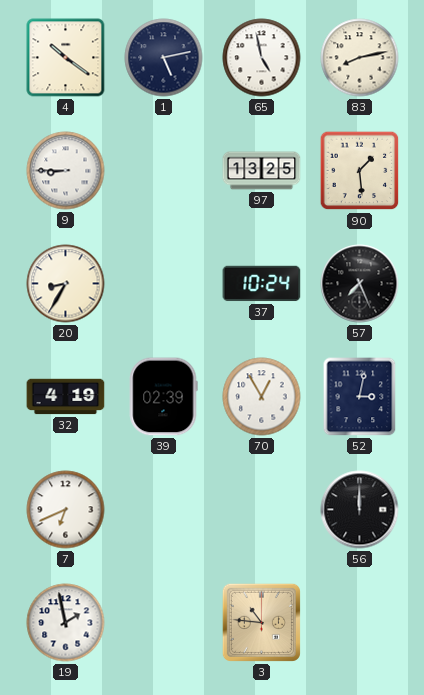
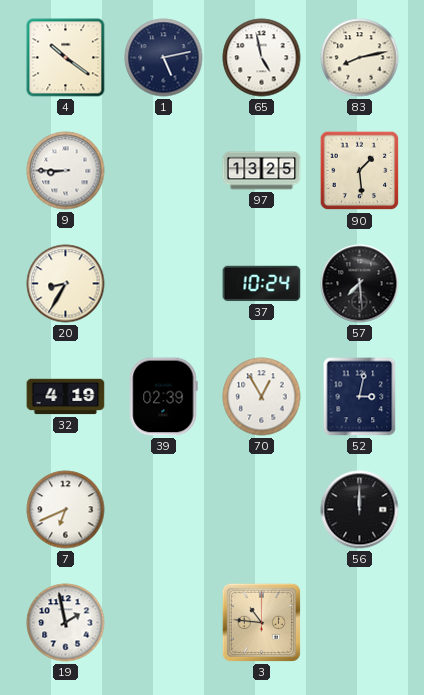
57: 7:26 -> 7:29 (360, 284)
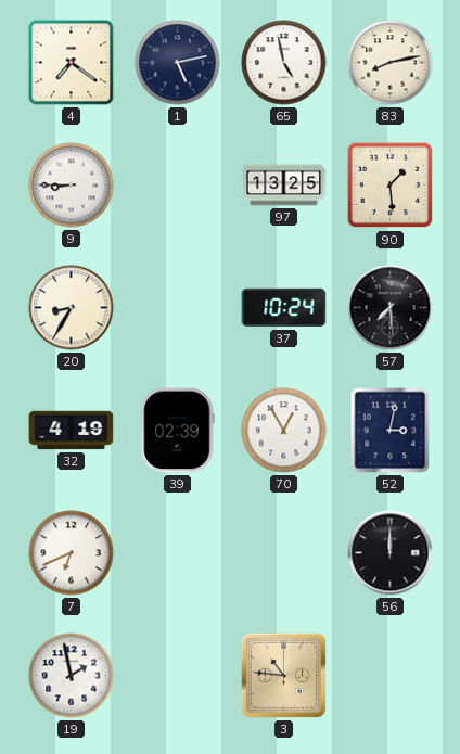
4: 10:21 -> 7:21 (72, 63)
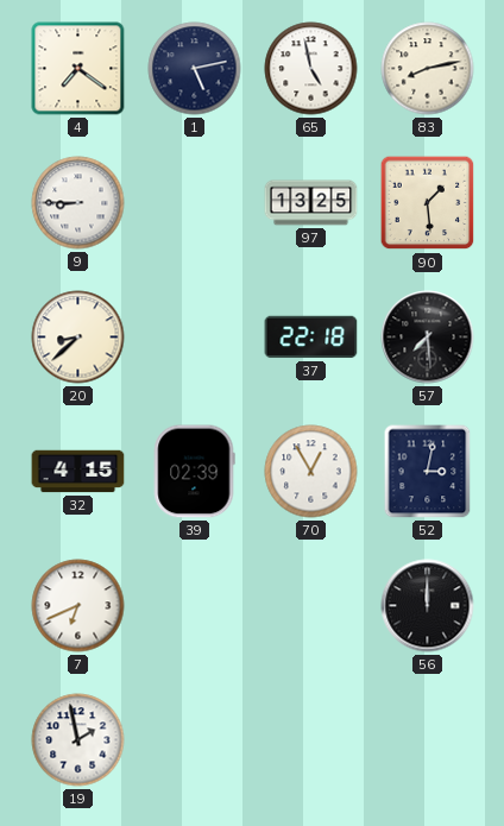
20: 8:35 -> 8:38 (78, 338)
37: 10:24 -> 22:18 (311, 338)
32: 4:19 -> 4:15 (78, 472)
3: 10:46 -> none (283, 675)
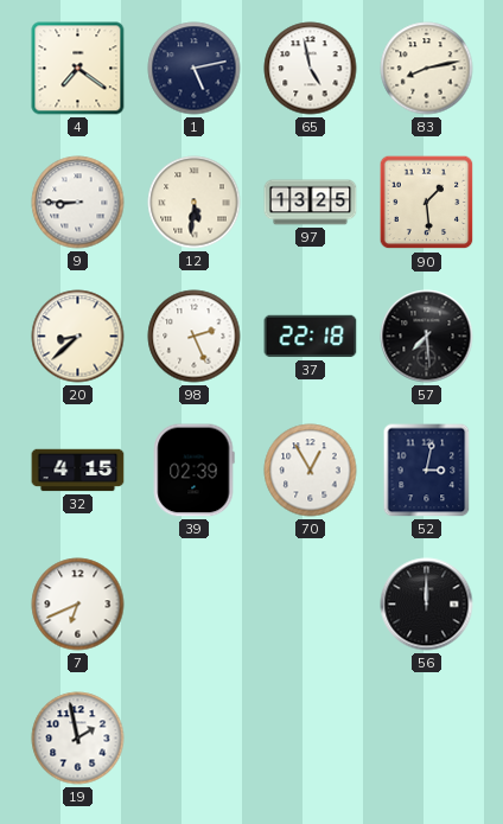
12: none -> 5:31 (195, 203)
98: none -> 2:26 (195, 337)
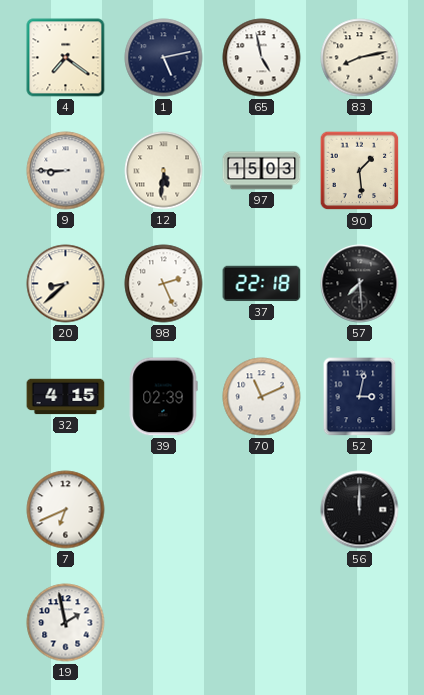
97: 13:25 -> 15:03 (262, 171)
70: 12:55 -> 11:11 (262, 397)
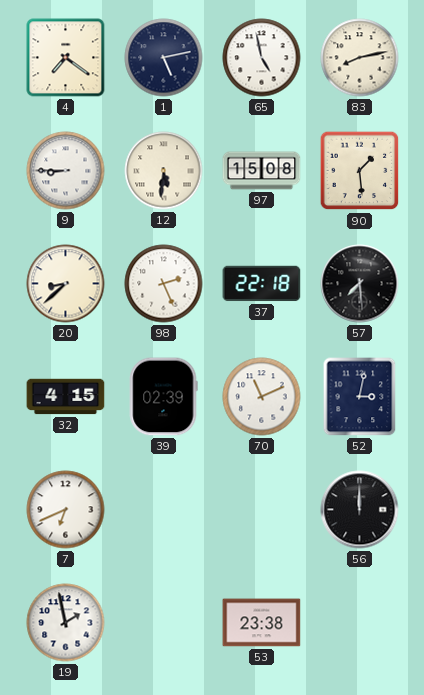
97: 15:03 -> 15:08 (262, 171)
53: none -> 23:38 (262, 623)
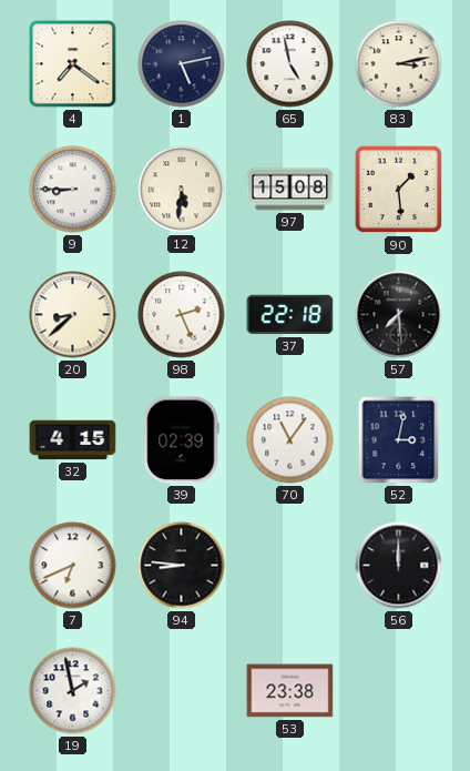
83: 8:13 -> 3:13 (399, 64)
70: 11:11 -> 11:06 (290, 440)
94: none -> 8:46 (182, 566)
